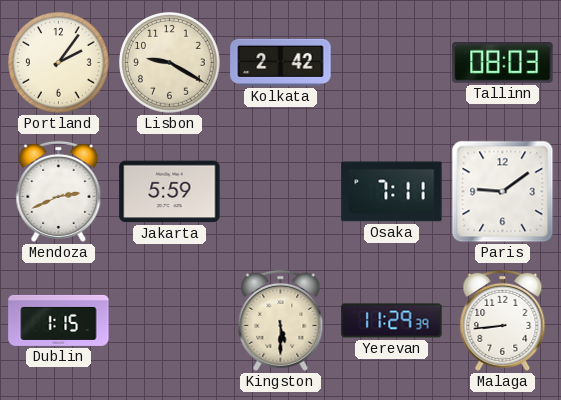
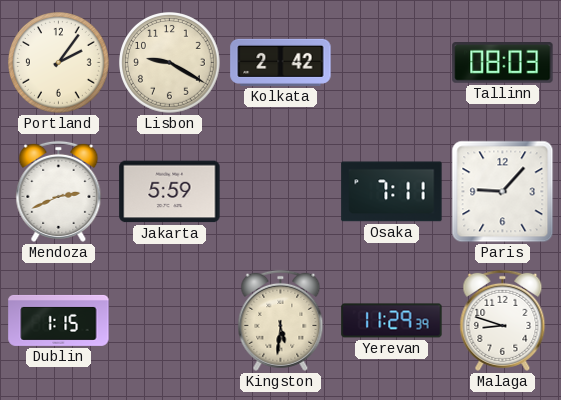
Paris: 9:09 -> 9:07 (503, 192)
Kingston: 5:30 -> 5:31 (281, 320)
Malaga: 8:44 -> 8:48 (503, 320)
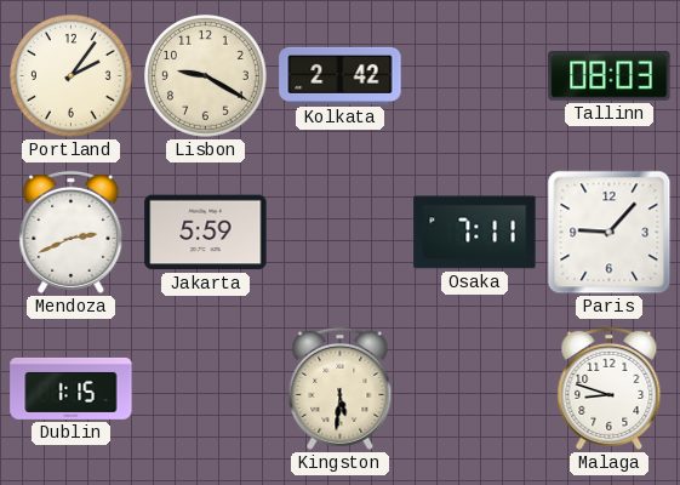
Yerevan: 11:29 -> none (392, 321)
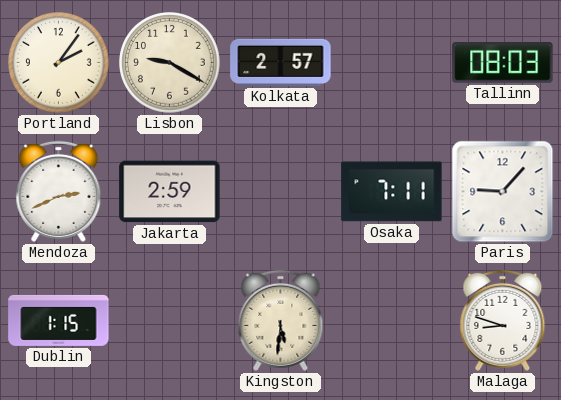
Kolkata: 2:42 -> 2:57 (281, 62)
Jakarta: 5:59 -> 2:59 (170, 192)
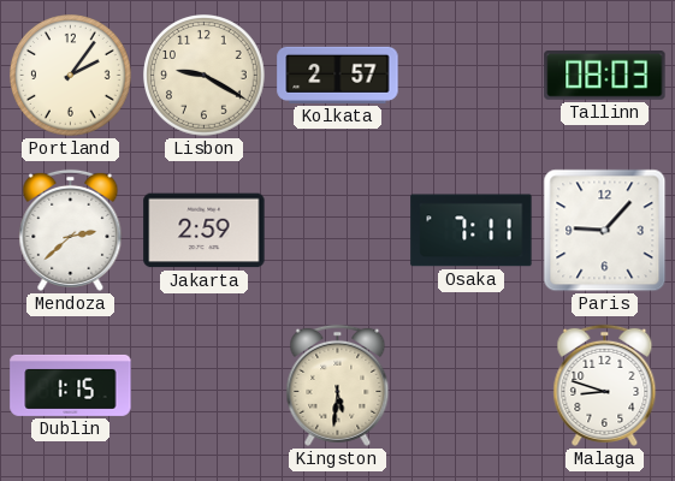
Mendoza: 2:41 -> 2:38 (71, 230)
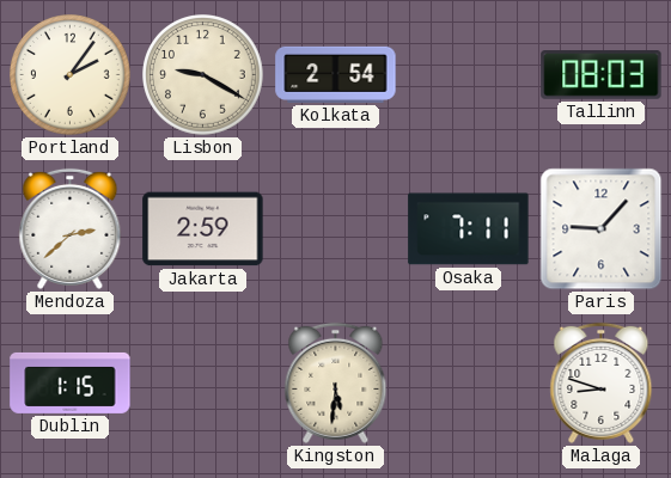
Kolkata: 2:57 -> 2:54 (336, 74)
